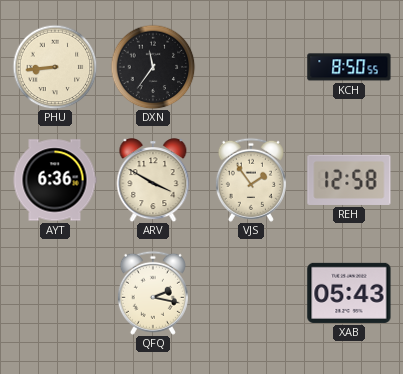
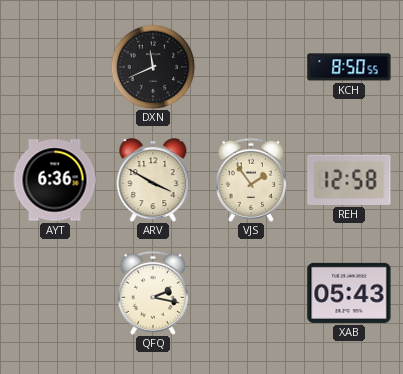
PHU: 8:44 -> none (55, 67)
DXN: 11:36 -> 11:41 (153, 67)
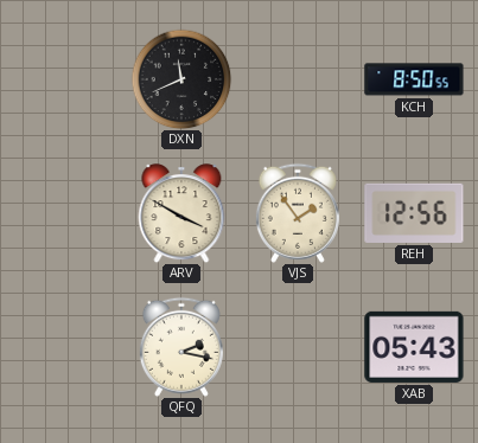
AYT: 6:36 -> none (55, 180)
REH: 12:58 -> 12:56 (414, 213)
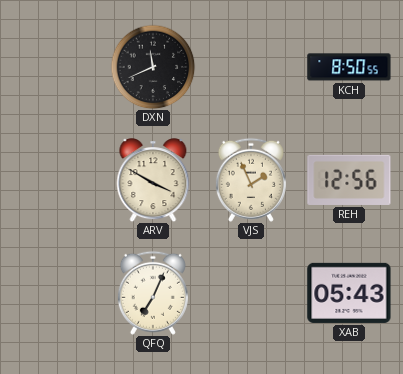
VJS: 1:54 -> 1:56 (251, 180)
QFQ: 2:17 -> 7:04 (153, 293)
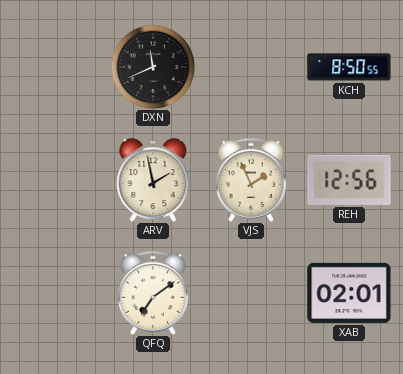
ARV: 3:50 -> 1:58 (153, 180)
QFQ: 7:04 -> 7:09 (153, 293)
XAB: 05:43 -> 02:01 (349, 293)
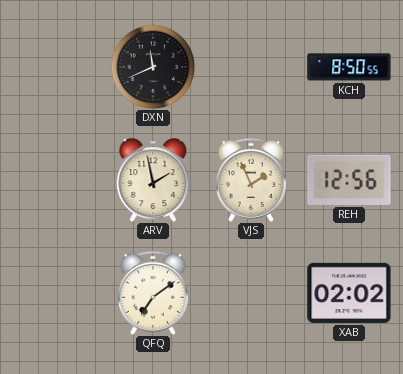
XAB: 02:01 -> 02:02 (349, 293)
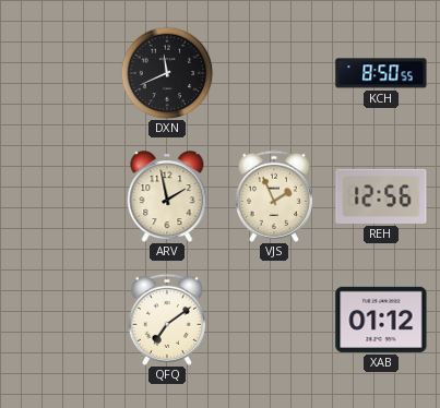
XAB: 02:02 -> 01:12 (381, 320)
